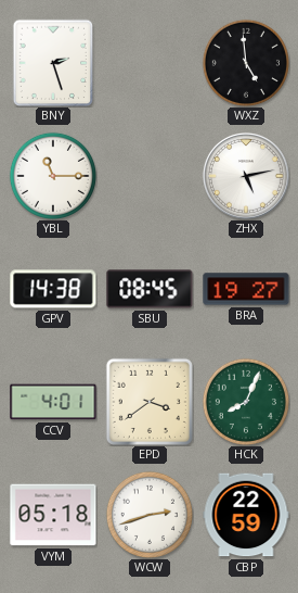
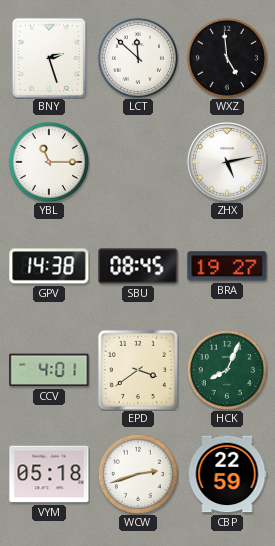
LCT: none -> 11:52 (138, 58)
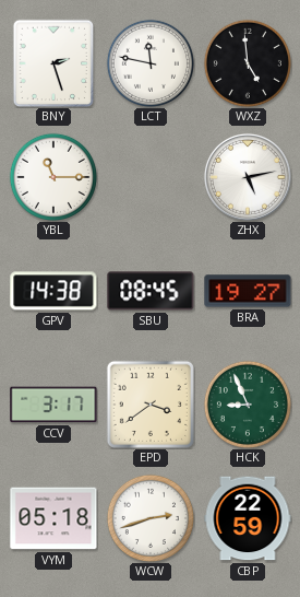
LCT: 11:52 -> 11:47 (151, 63)
CCV: 4:01 -> 3:17 (53, 405)
HCK: 8:04 -> 8:56 (248, 405)
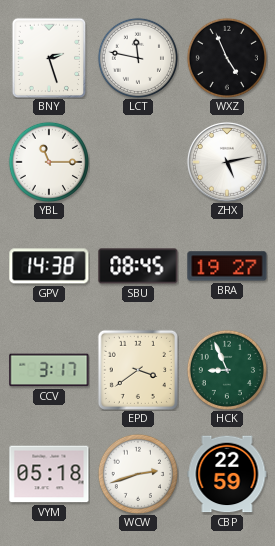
WXZ: 4:59 -> 4:56 (227, 58)
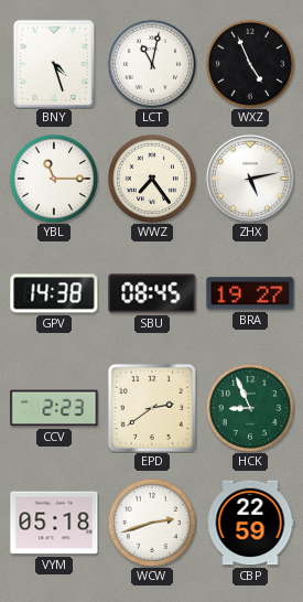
BNY: 2:27 -> 4:27 (54, 64)
LCT: 11:47 -> 11:02 (152, 64)
WWZ: none -> 7:24 (152, 179)
CCV: 3:17 -> 2:23 (54, 408)
EPD: 3:39 -> 2:39 (152, 408)
